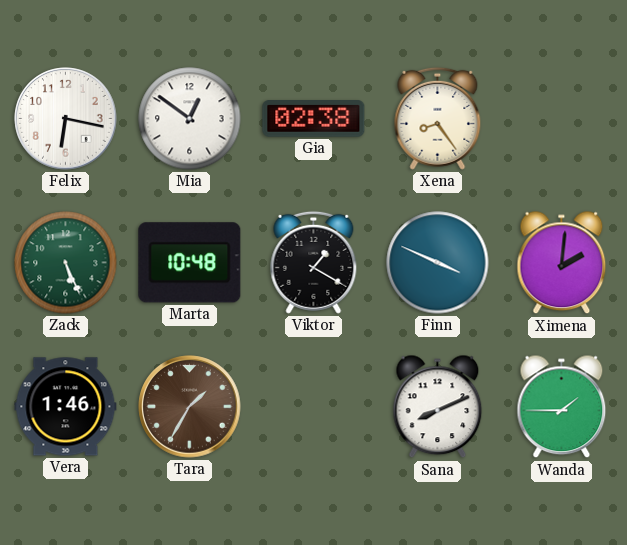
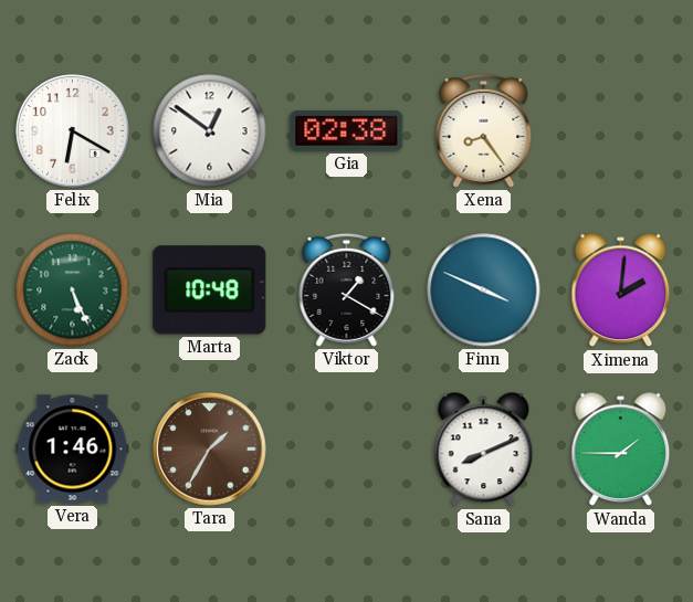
Felix: 6:17 -> 6:20 (73, 131)
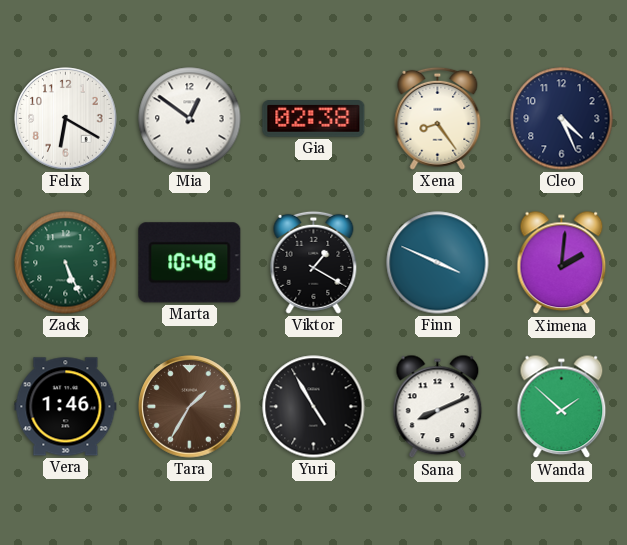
Cleo: none -> 4:26 (562, 119)
Yuri: none -> 4:55 (314, 407)
Wanda: 1:45 -> 1:52 (562, 407)
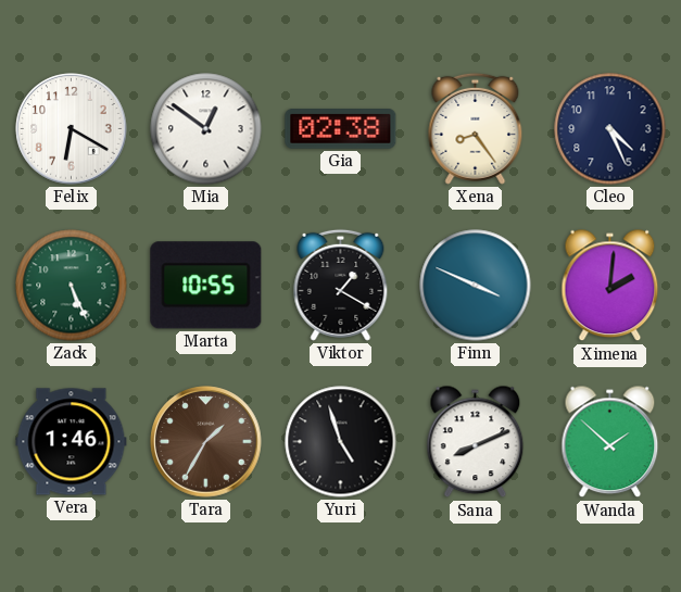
Marta: 10:48 -> 10:55 (206, 286)
Yuri: 4:55 -> 4:57 (341, 442)
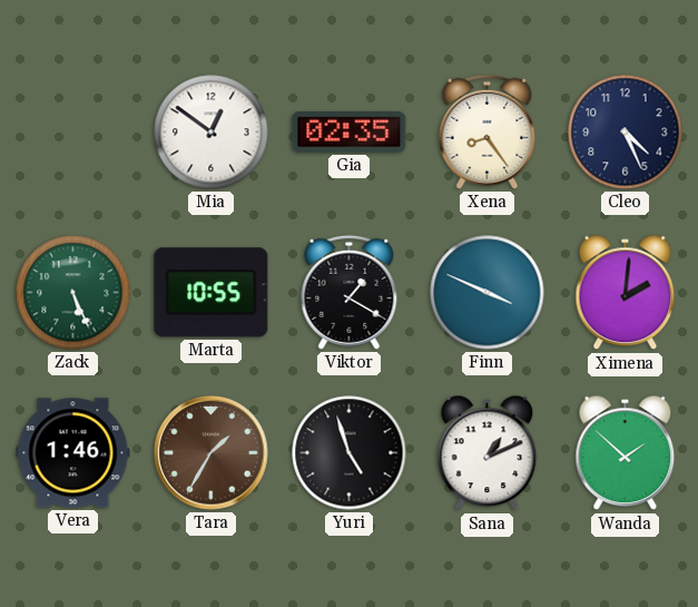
Felix: 6:20 -> none (72, 129)
Gia: 02:38 -> 02:35 (350, 133)
Sana: 8:11 -> 1:11 (488, 453)
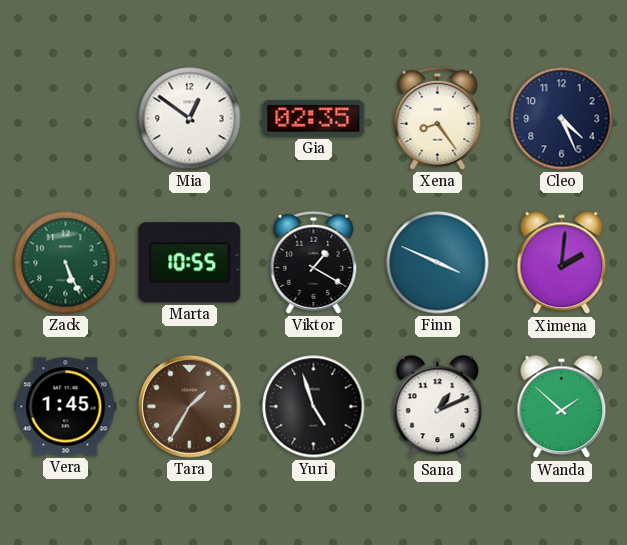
Vera: 1:46 -> 1:45 (66, 407)
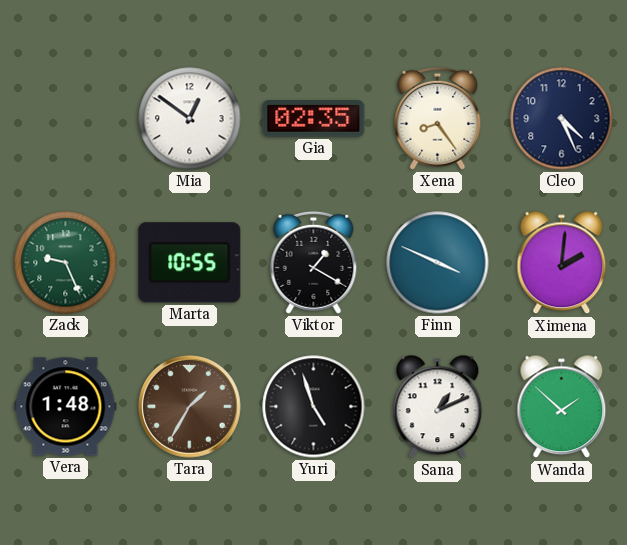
Zack: 5:26 -> 9:26 (66, 263)
Vera: 1:45 -> 1:48 (66, 407)
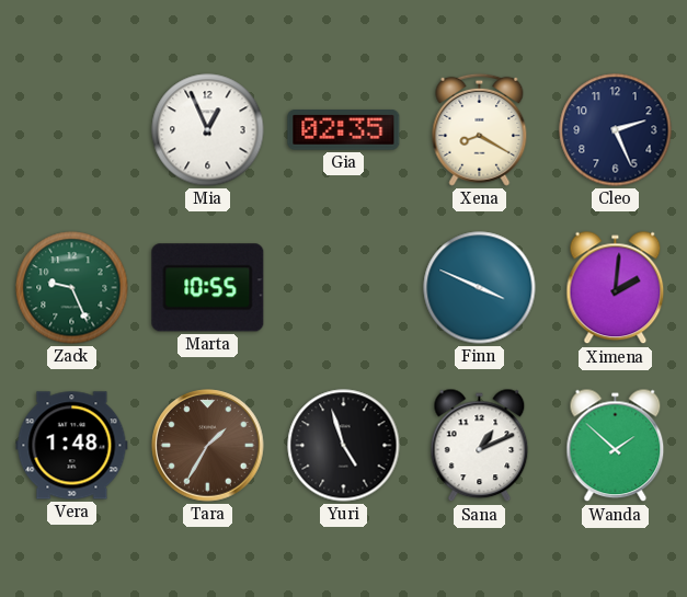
Mia: 12:51 -> 12:56 (208, 130)
Xena: 8:24 -> 8:20 (480, 129)
Cleo: 4:26 -> 2:26 (616, 130)
Viktor: 1:20 -> none (314, 262)
